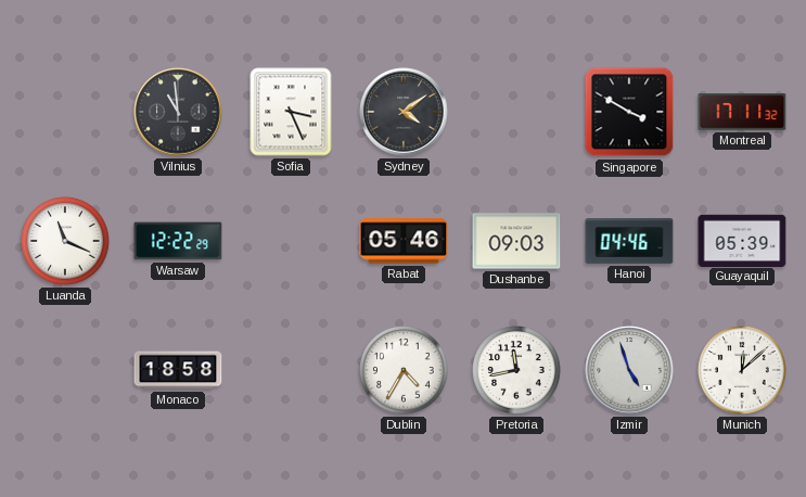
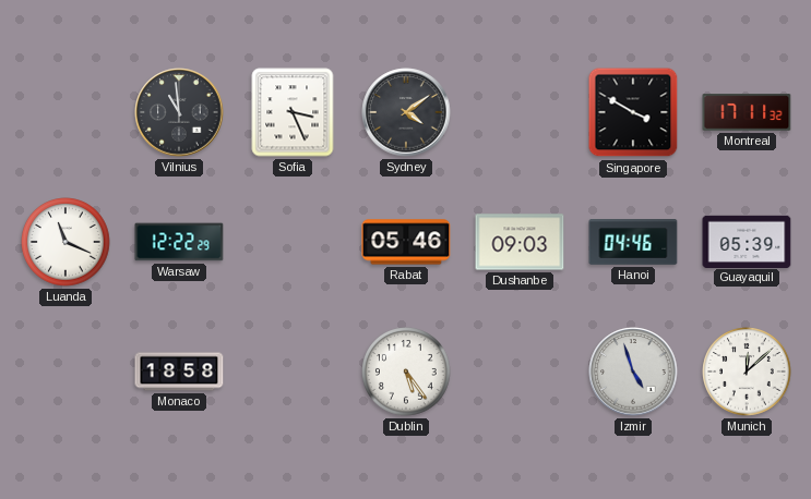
Dublin: 4:35 -> 5:24 (406, 372)
Pretoria: 11:43 -> none (516, 370)
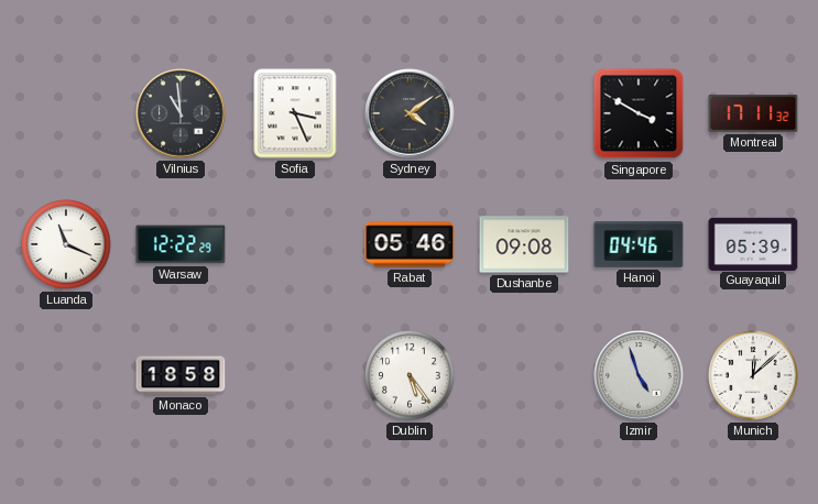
Dushanbe: 09:03 -> 09:08 (524, 244)
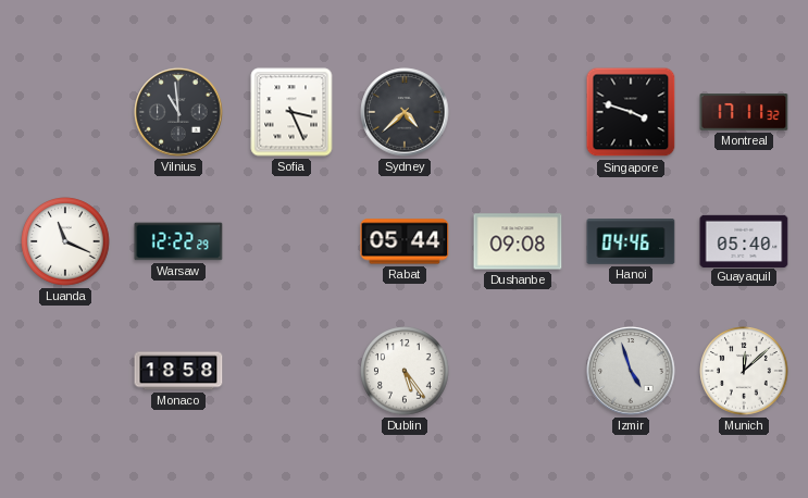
Sydney: 4:09 -> 4:38 (405, 112)
Singapore: 3:50 -> 3:48 (631, 112)
Rabat: 05:46 -> 05:44 (405, 241)
Guayaquil: 05:39 -> 05:40 (744, 240)
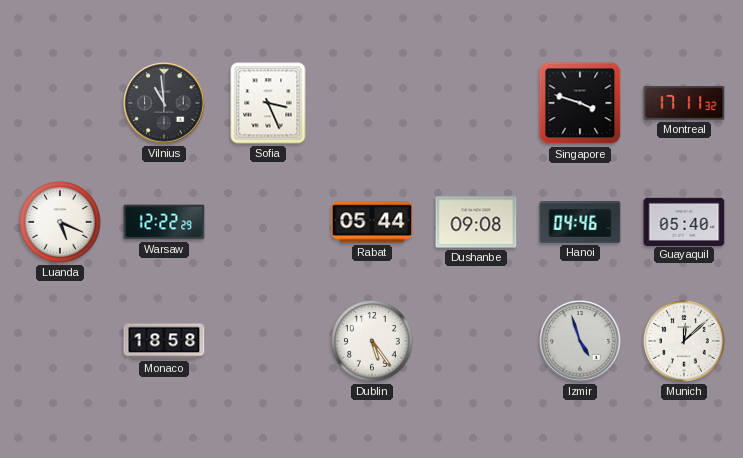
Sydney: 4:38 -> none (405, 112)
Luanda: 11:19 -> 5:19 (60, 222)
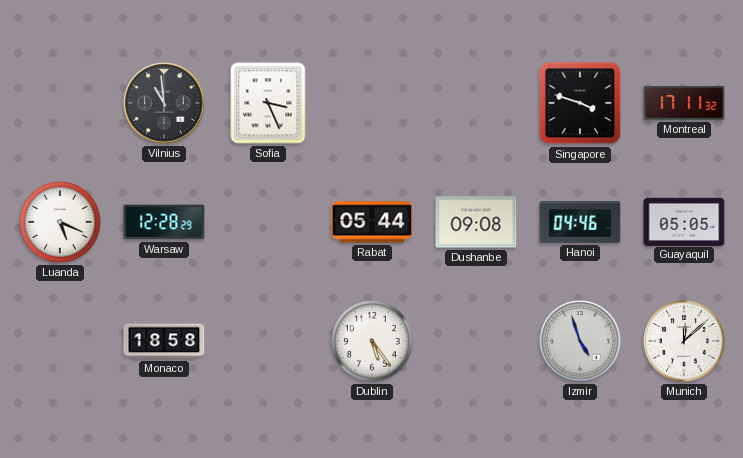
Warsaw: 12:22 -> 12:28 (164, 222)
Guayaquil: 05:40 -> 05:05 (684, 221)
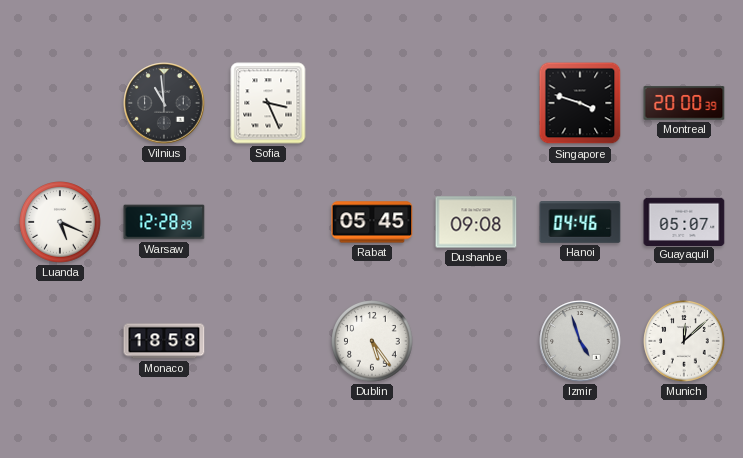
Montreal: 17:11 -> 20:00 (684, 103)
Rabat: 05:44 -> 05:45 (372, 222)
Guayaquil: 05:05 -> 05:07 (684, 221)
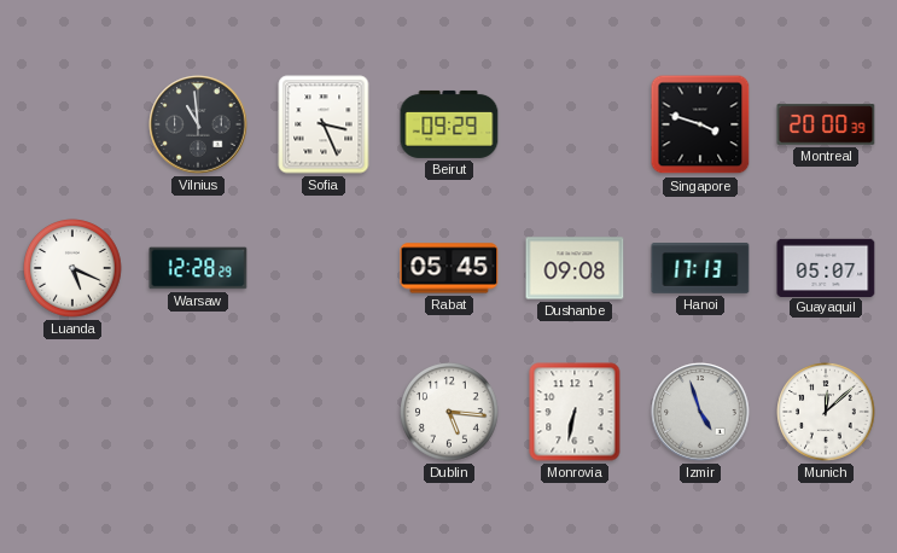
Beirut: none -> 09:29 (449, 124)
Hanoi: 04:46 -> 17:13 (700, 269)
Monaco: 18:58 -> none (164, 341)
Dublin: 5:24 -> 5:16 (449, 412)
Monrovia: none -> 6:32 (575, 412)
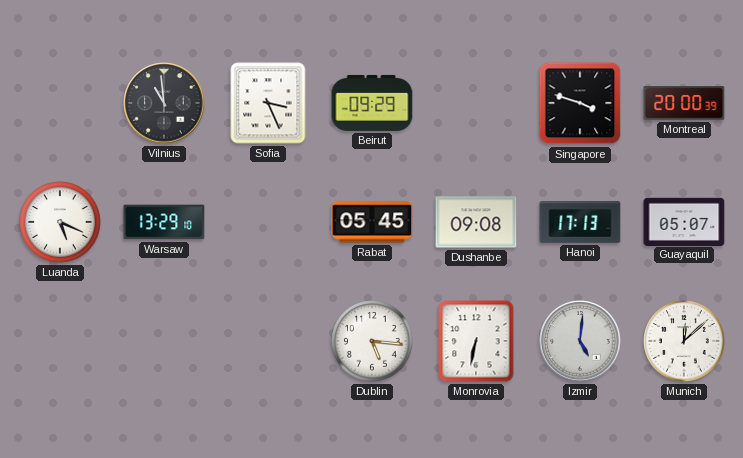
Warsaw: 12:28 -> 13:29 (164, 222)
Izmir: 4:57 -> 5:01 (580, 341)
